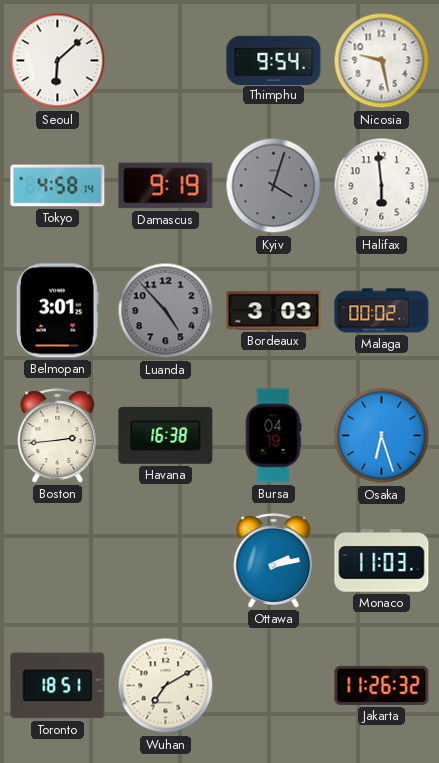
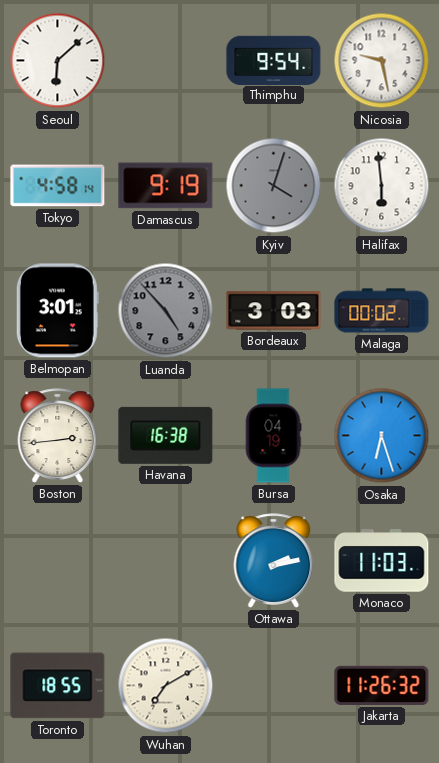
Toronto: 18:51 -> 18:55 (58, 686)
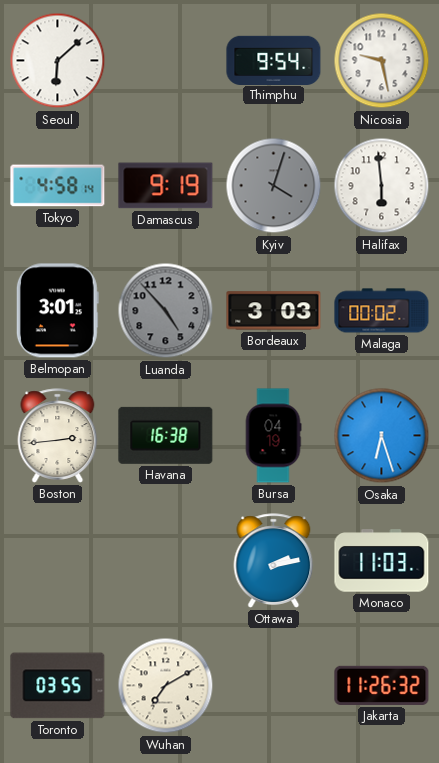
Toronto: 18:55 -> 03:55 (58, 686)
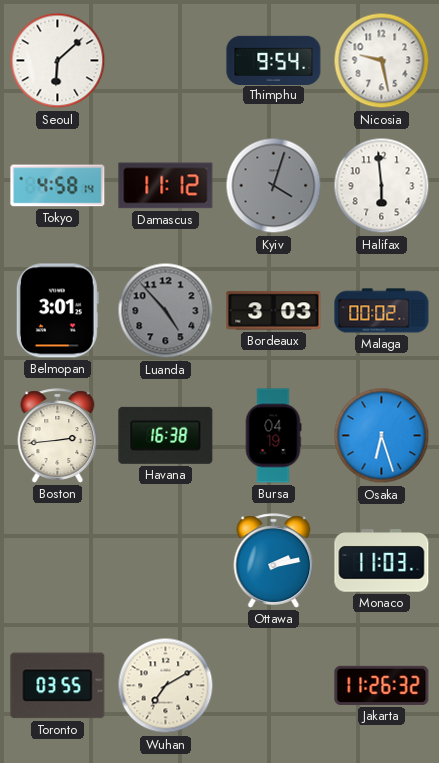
Damascus: 9:19 -> 11:12 (166, 186)
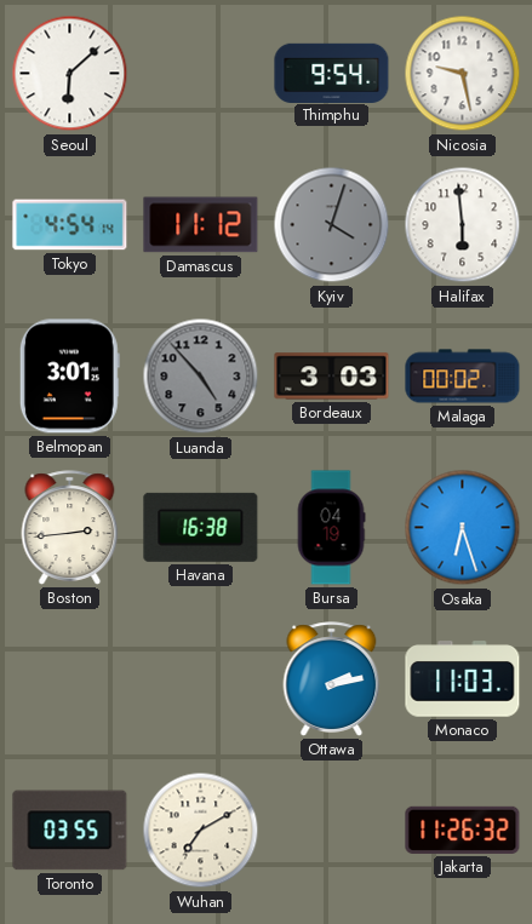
Tokyo: 4:58 -> 4:54 (70, 225)
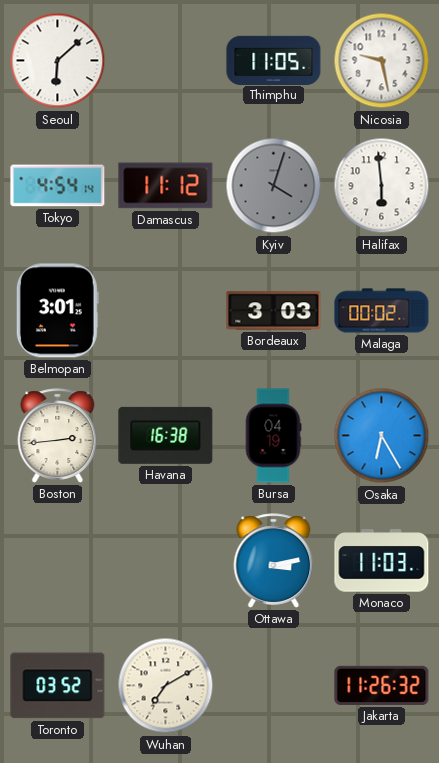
Thimphu: 9:54 -> 11:05 (274, 60)
Luanda: 4:53 -> none (201, 377)
Osaka: 6:27 -> 6:25 (382, 436)
Ottawa: 2:13 -> 3:13 (274, 561)
Toronto: 03:55 -> 03:52 (58, 686)
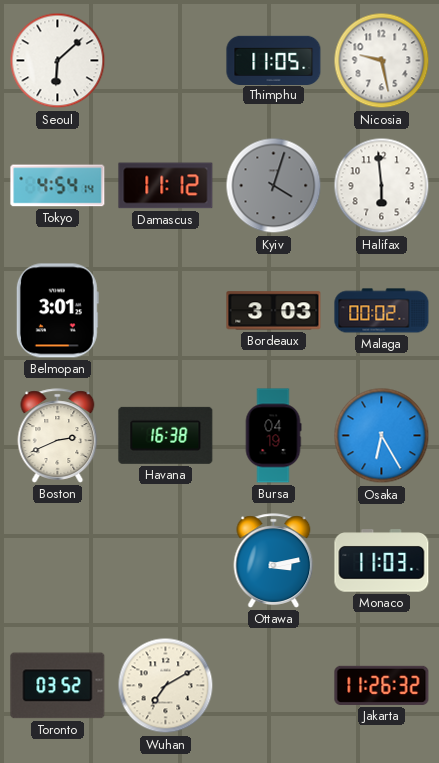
Boston: 2:44 -> 2:41 (58, 436)
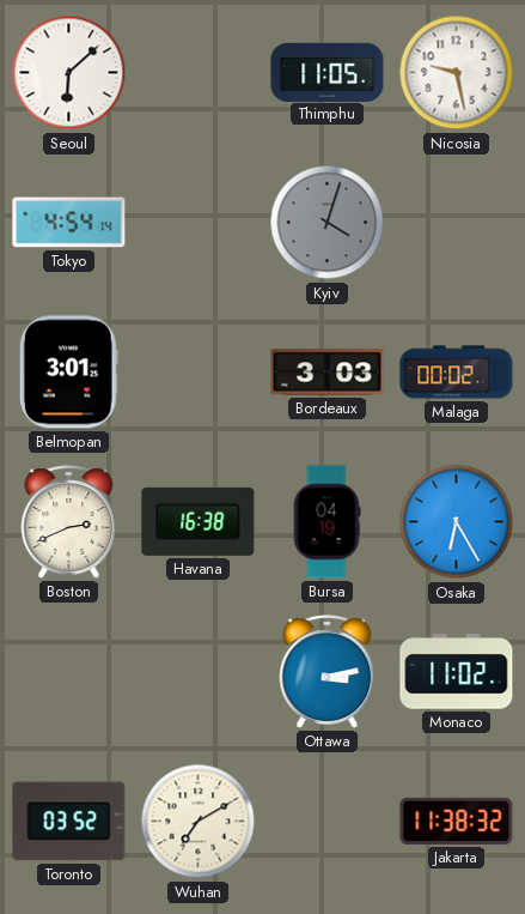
Damascus: 11:12 -> none (166, 186)
Halifax: 5:59 -> none (382, 186)
Monaco: 11:03 -> 11:02 (457, 672)
Jakarta: 11:26 -> 11:38 (457, 821)
